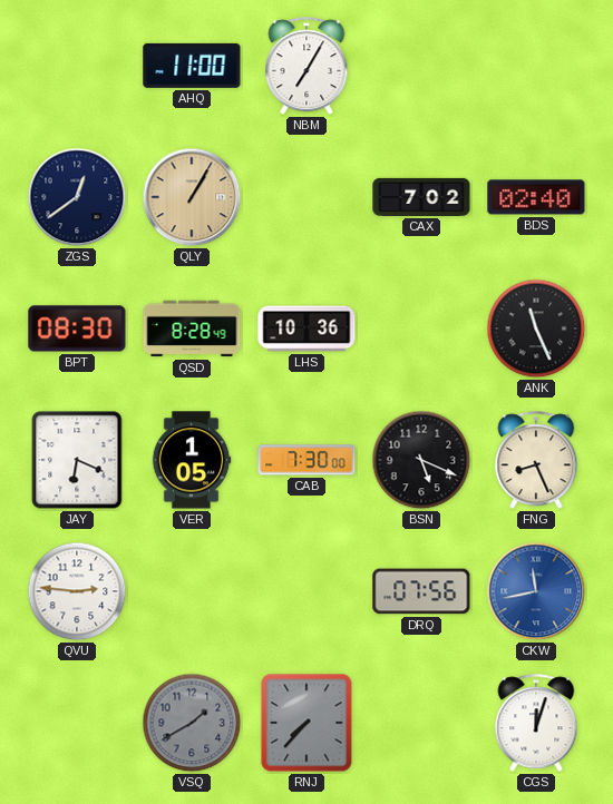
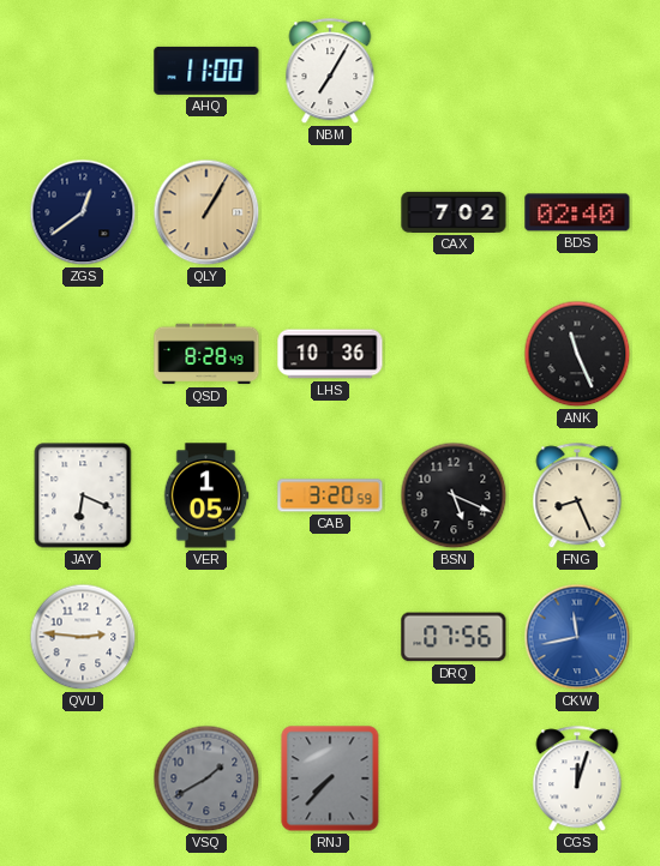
BPT: 08:30 -> none (77, 329)
CAB: 7:30 -> 3:20 (330, 495)
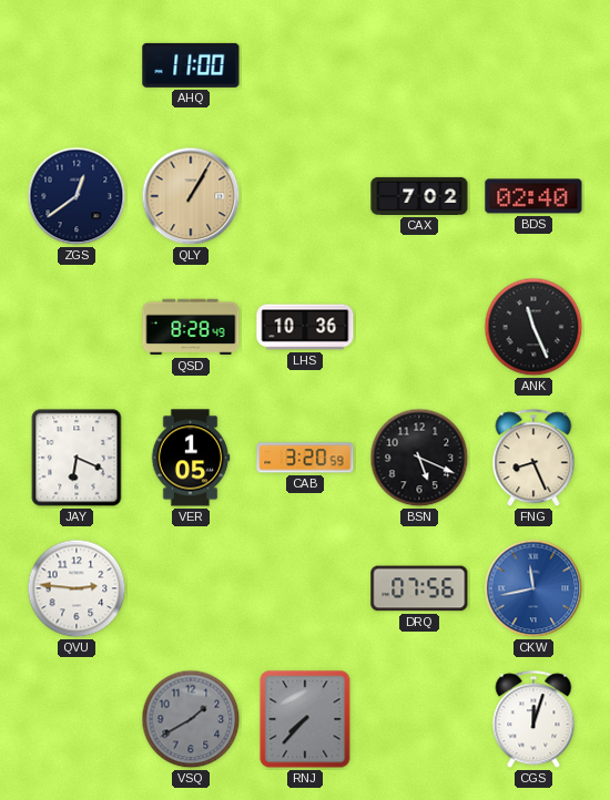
NBM: 7:05 -> none (330, 72)
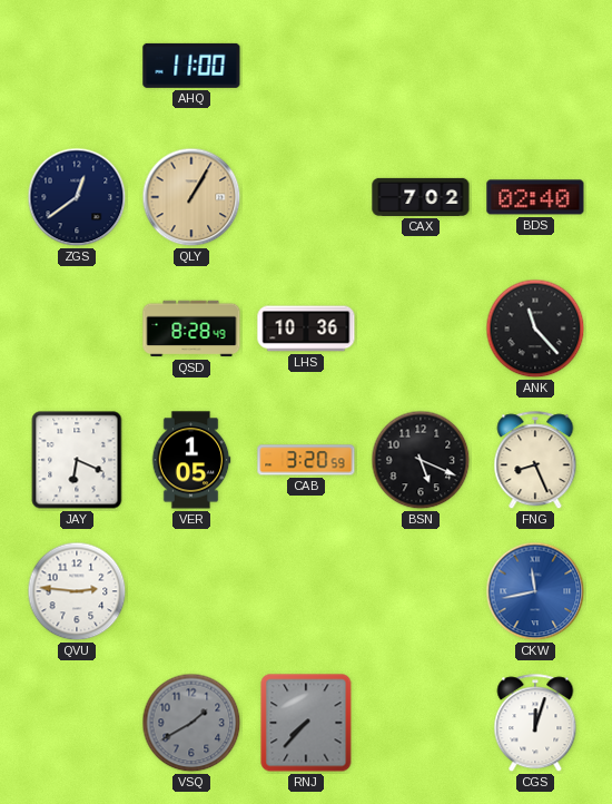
ANK: 11:26 -> 11:23 (535, 329)
DRQ: 07:56 -> none (419, 588)
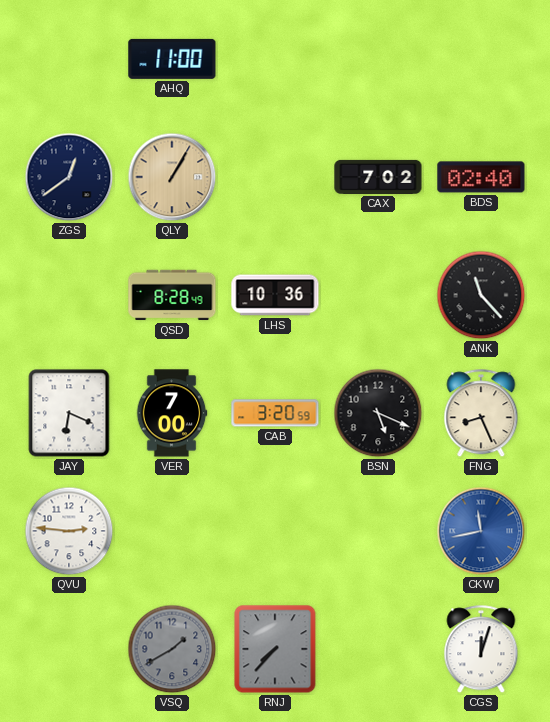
VER: 1:05 -> 7:00 (172, 413)
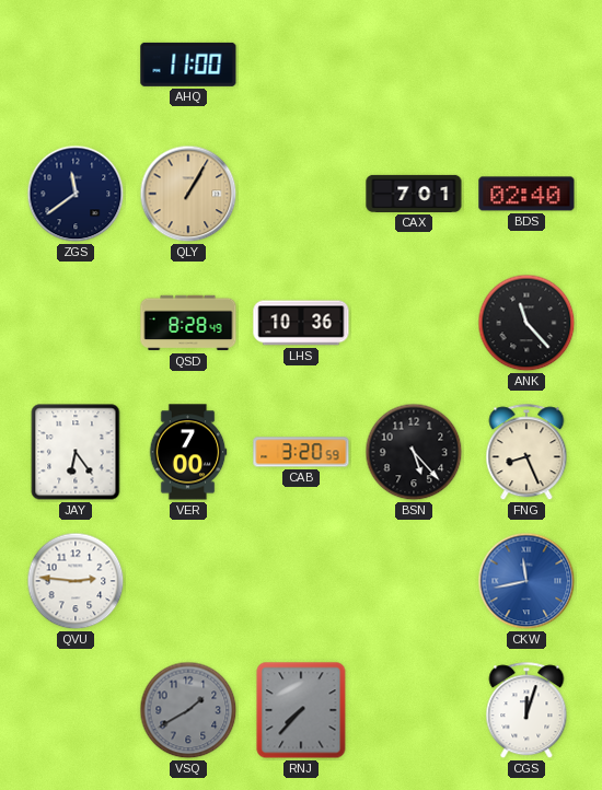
ZGS: 12:39 -> 11:39 (76, 194)
CAX: 7:02 -> 7:01 (414, 194)
JAY: 6:19 -> 6:24 (76, 452)
BSN: 5:19 -> 5:23 (414, 452)
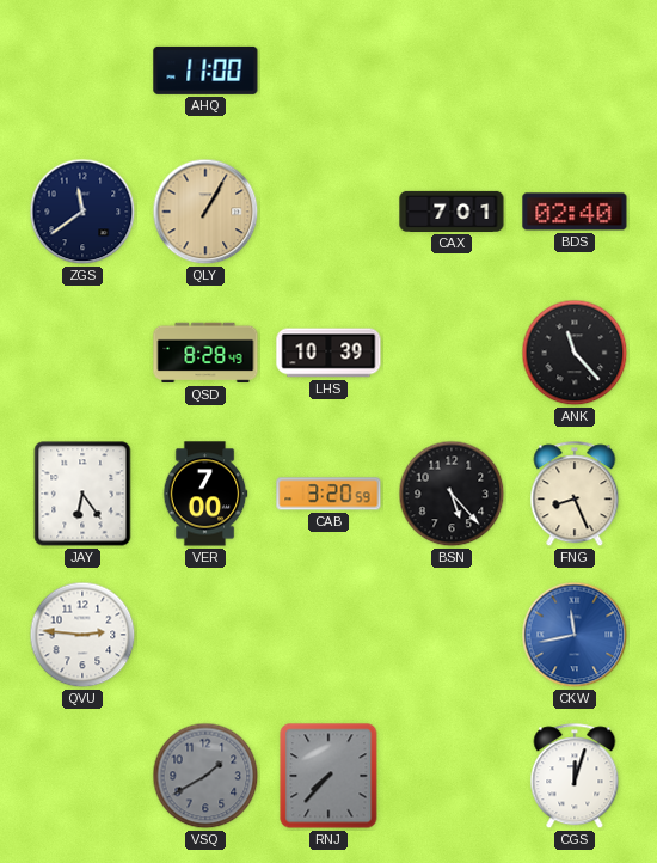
LHS: 10:36 -> 10:39 (328, 353)
